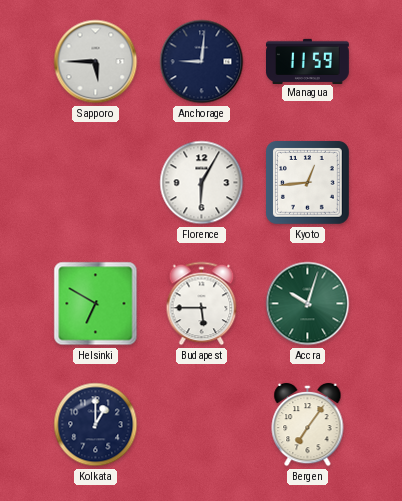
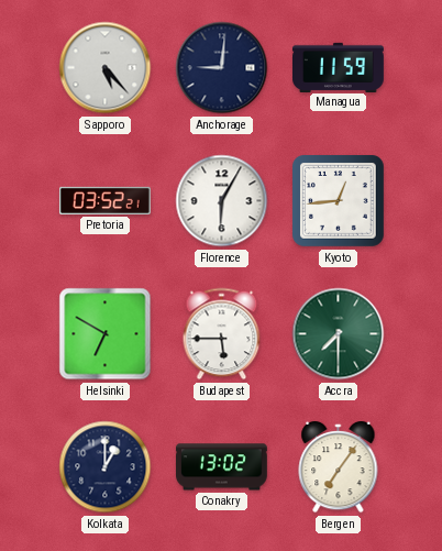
Sapporo: 5:45 -> 5:23 (106, 68)
Pretoria: none -> 03:52 (104, 200)
Accra: 10:03 -> 7:30 (339, 334)
Conakry: none -> 13:02 (221, 467)
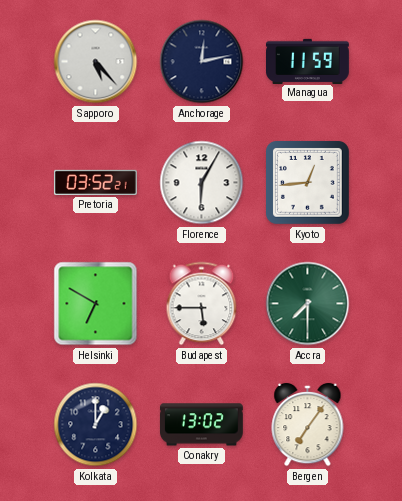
Anchorage: 9:01 -> 12:13 (202, 62)
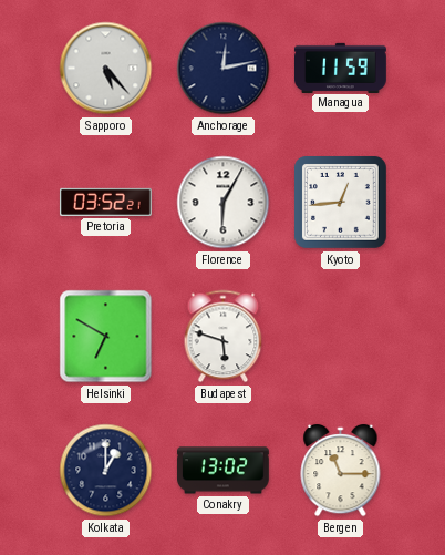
Budapest: 5:45 -> 5:48 (224, 337)
Accra: 7:30 -> none (308, 304)
Bergen: 7:06 -> 11:15 (341, 471)
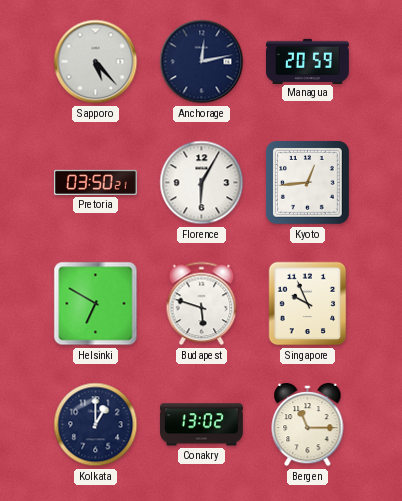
Managua: 11:59 -> 20:59 (308, 61)
Pretoria: 03:52 -> 03:50 (95, 182)
Singapore: none -> 9:56 (308, 304)
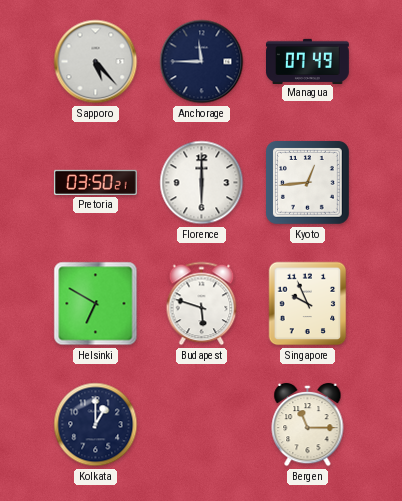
Anchorage: 12:13 -> 11:45 (202, 62)
Managua: 20:59 -> 07:49 (308, 61)
Florence: 6:05 -> 6:00 (202, 183)
Conakry: 13:02 -> none (201, 425)
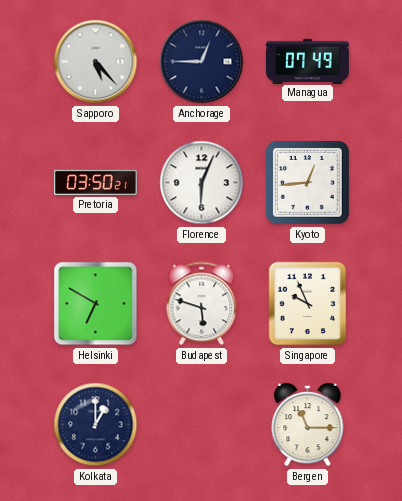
Anchorage: 11:45 -> 12:45 (202, 62)
Florence: 6:00 -> 6:04 (202, 183)
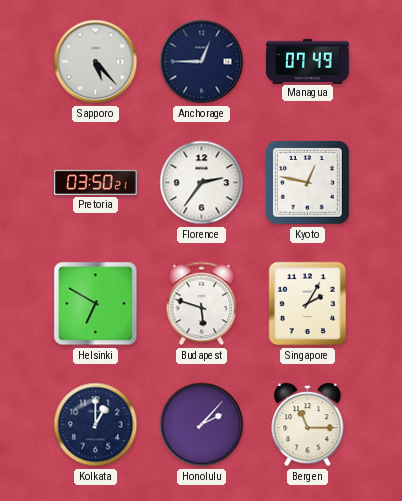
Florence: 6:04 -> 2:36 (202, 183)
Kyoto: 12:44 -> 12:47 (308, 183)
Singapore: 9:56 -> 2:05 (308, 304)
Honolulu: none -> 2:07 (202, 425)
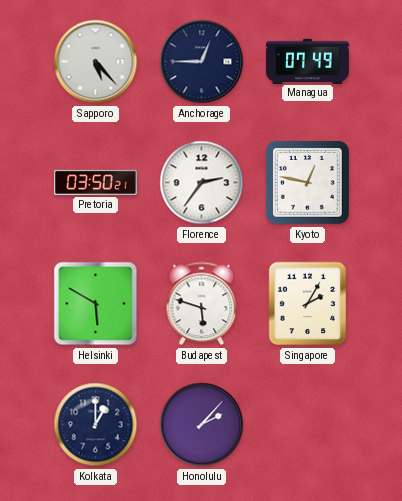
Helsinki: 6:50 -> 5:50 (96, 304)
Bergen: 11:15 -> none (308, 425)
